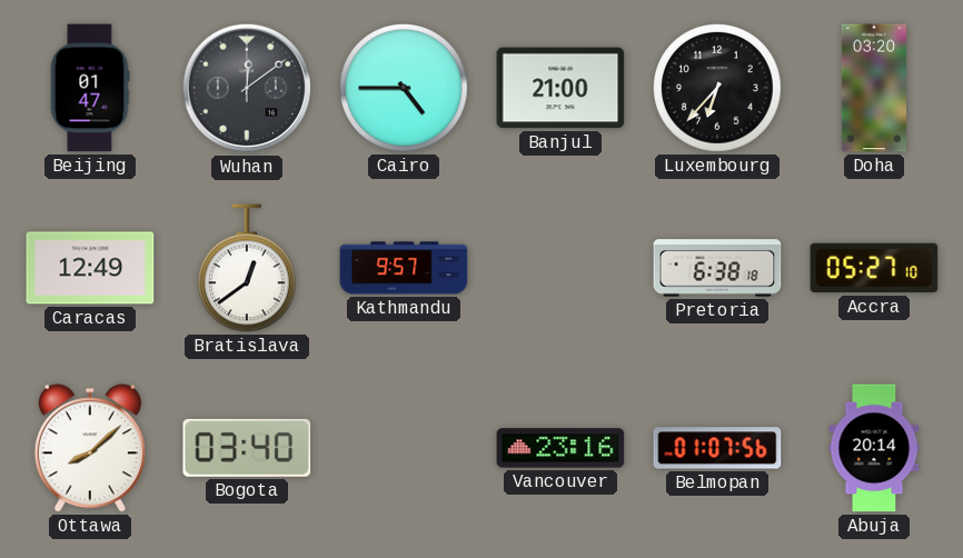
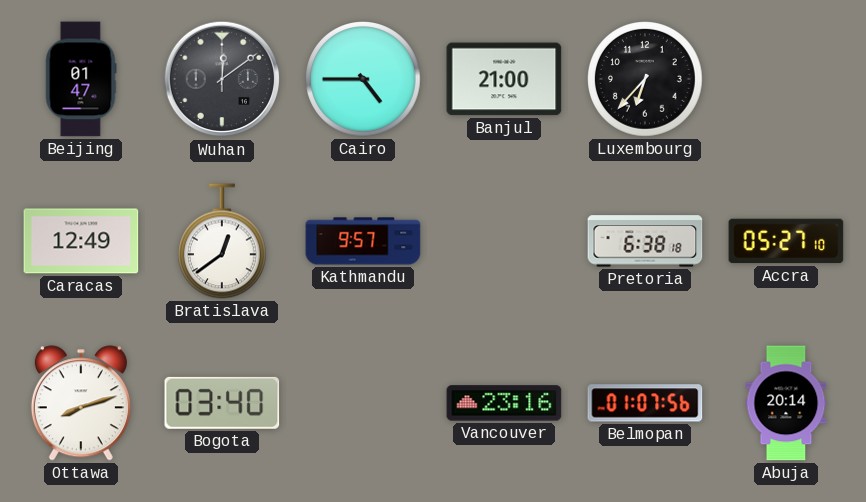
Doha: 03:20 -> none (873, 88)
Ottawa: 8:08 -> 8:12 (81, 403)
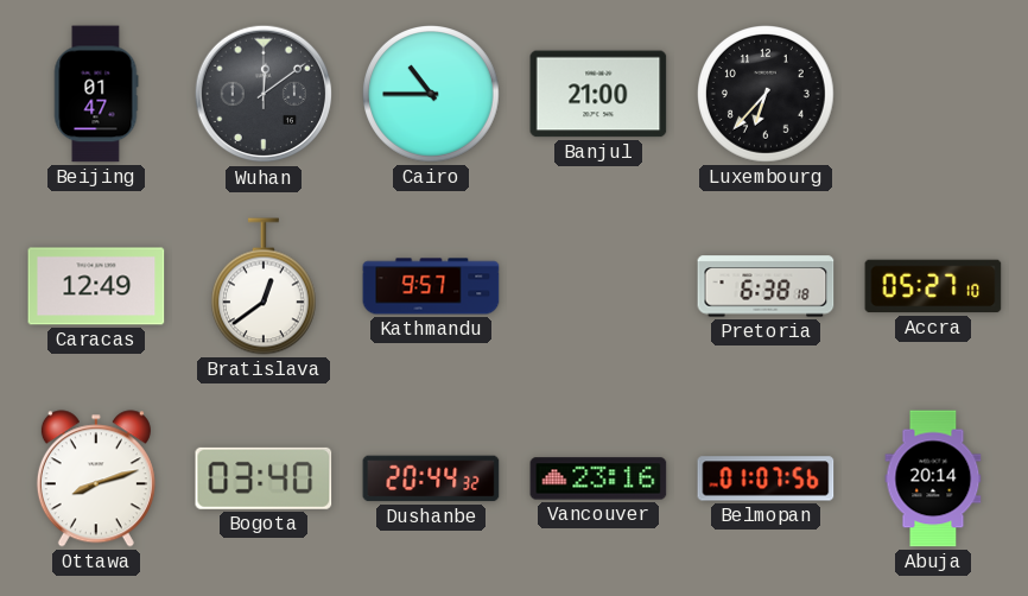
Cairo: 4:45 -> 10:45 (432, 95)
Dushanbe: none -> 20:44 (431, 478)
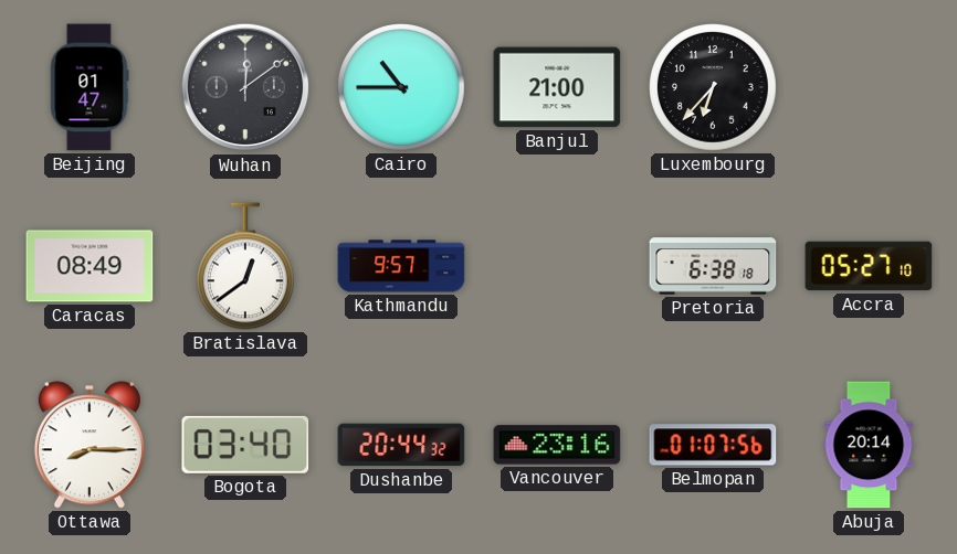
Caracas: 12:49 -> 08:49 (90, 266)
Ottawa: 8:12 -> 8:15 (90, 445)
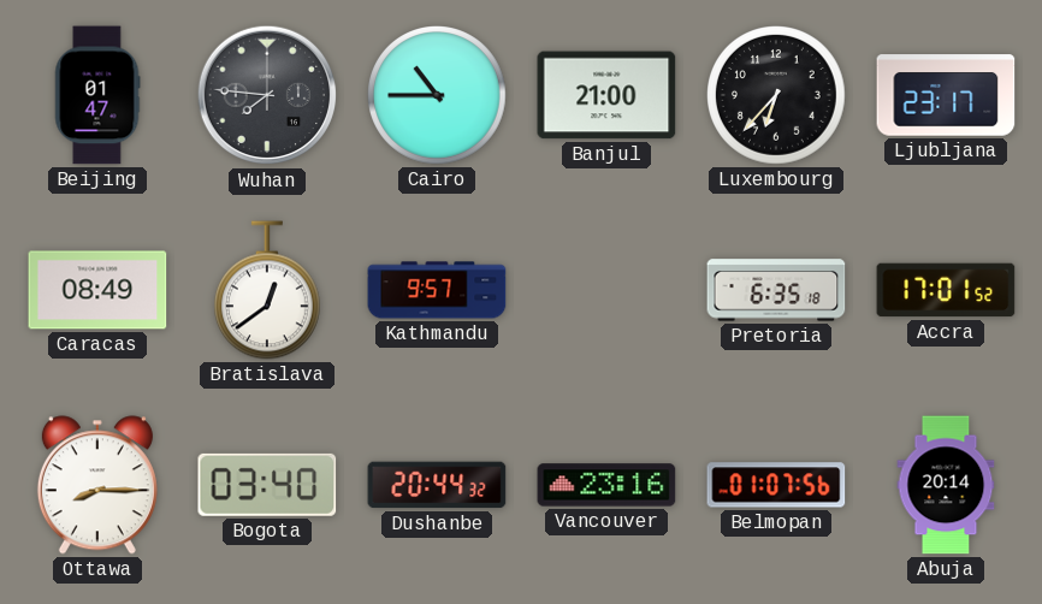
Wuhan: 12:09 -> 7:46 (267, 95)
Ljubljana: none -> 23:17 (946, 95)
Pretoria: 6:38 -> 6:35 (776, 290)
Accra: 05:27 -> 17:01 (946, 290)
